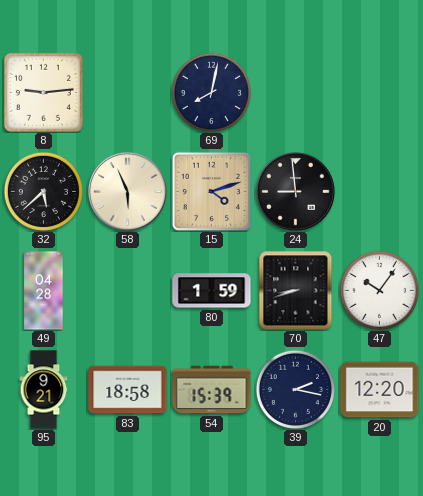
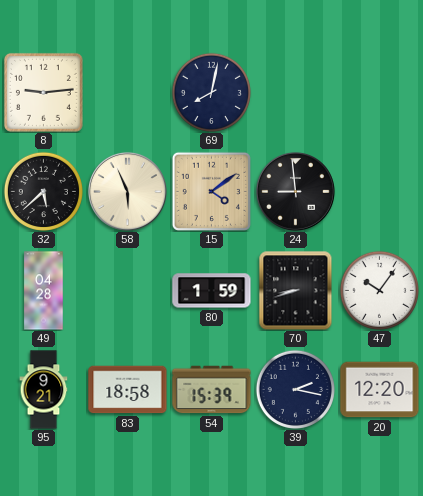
15: 4:12 -> 4:09 (211, 191)
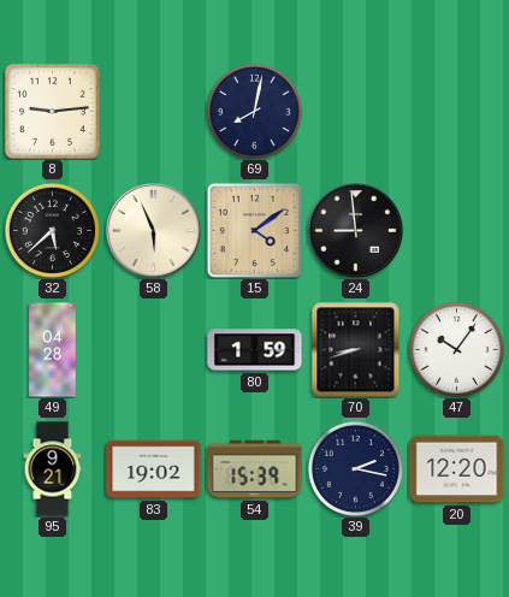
83: 18:58 -> 19:02 (154, 469)
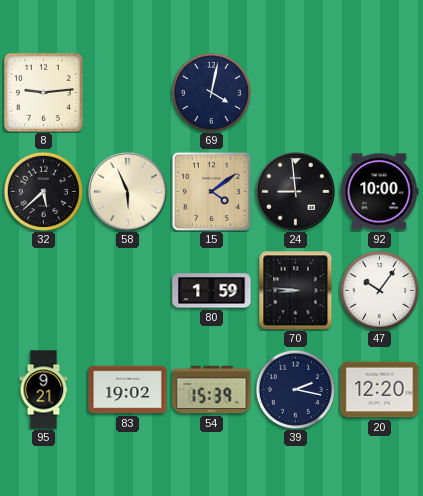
69: 8:02 -> 4:02 (211, 92)
92: none -> 10:00 (379, 192)
49: 04:28 -> none (53, 350)
70: 8:42 -> 8:46 (296, 290)
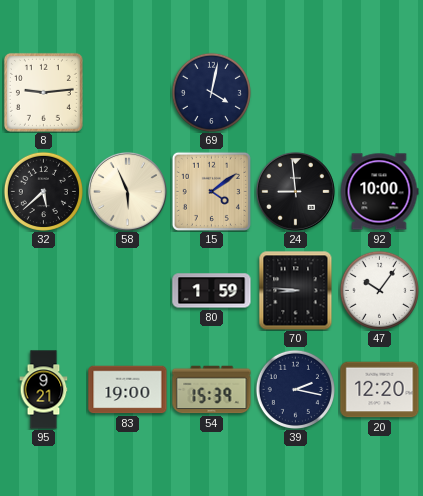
83: 19:02 -> 19:00 (128, 390)
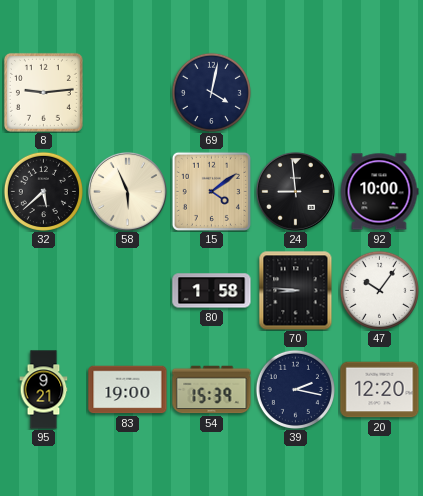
80: 1:59 -> 1:58 (212, 291)
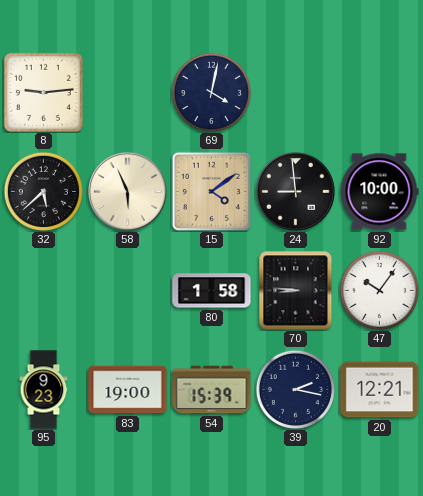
95: 9:21 -> 9:23 (44, 390)
20: 12:20 -> 12:21 (380, 390)
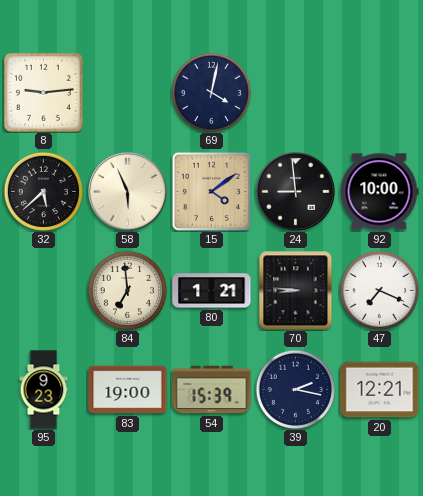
84: none -> 6:59 (127, 290)
80: 1:58 -> 1:21 (212, 291)
47: 10:06 -> 7:19 (379, 290)
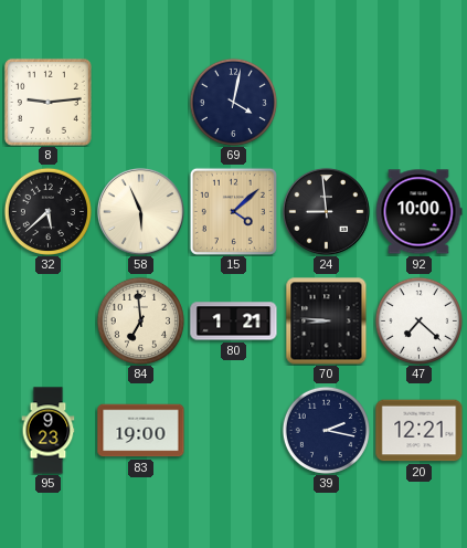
15: 4:09 -> 4:08 (233, 211)
47: 7:19 -> 7:22 (418, 320)
54: 15:39 -> none (212, 390)
